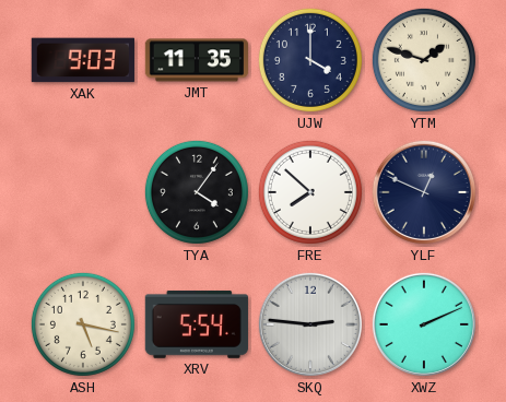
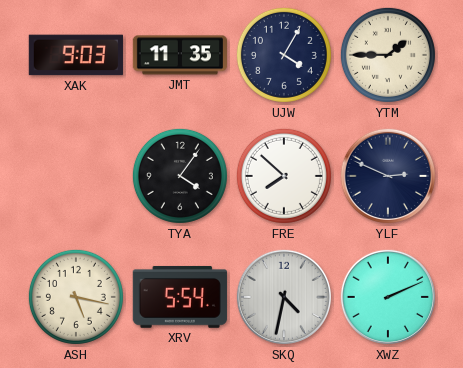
UJW: 4:00 -> 4:05 (284, 55)
YTM: 1:48 -> 1:45 (388, 55)
YLF: 12:49 -> 2:49 (388, 176)
SKQ: 2:46 -> 4:32 (284, 297)
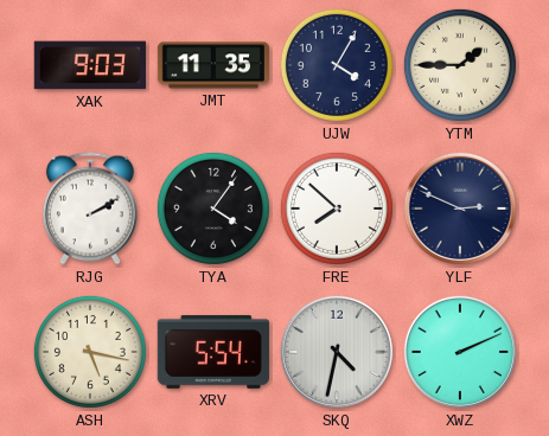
RJG: none -> 2:10 (90, 209)
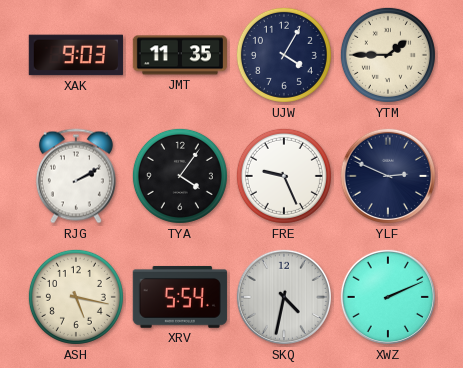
FRE: 7:52 -> 9:26 (284, 176)
